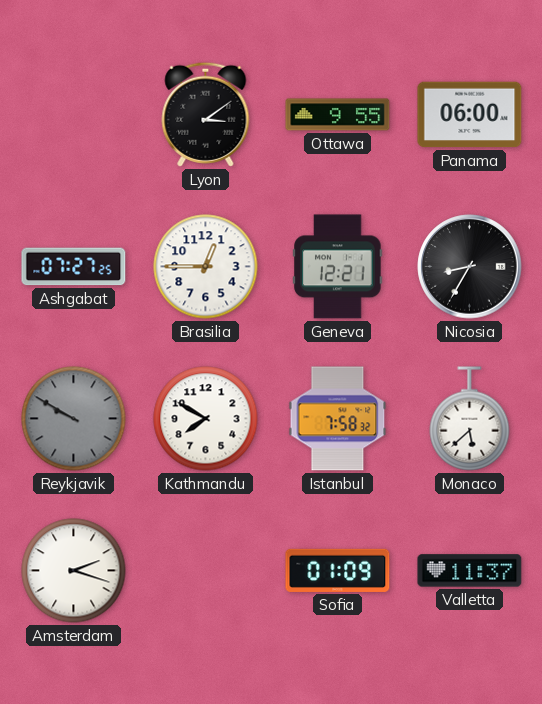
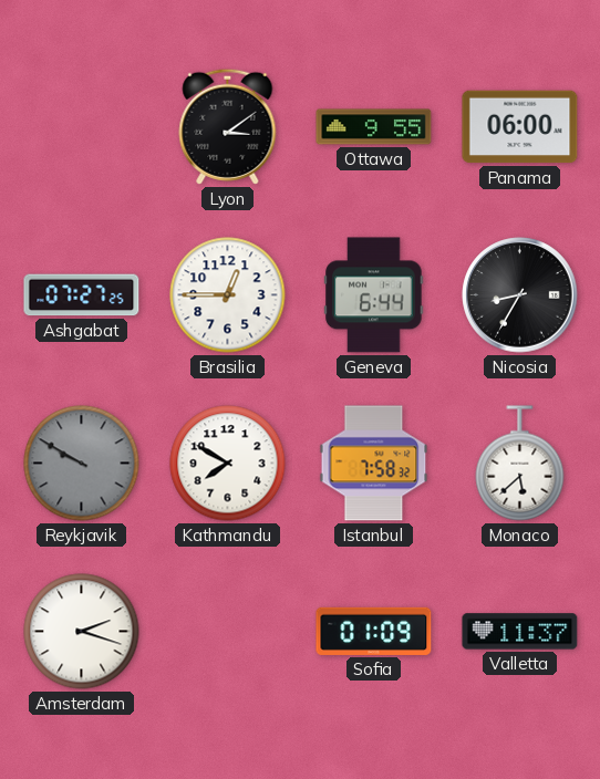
Geneva: 12:21 -> 6:44 (374, 295)
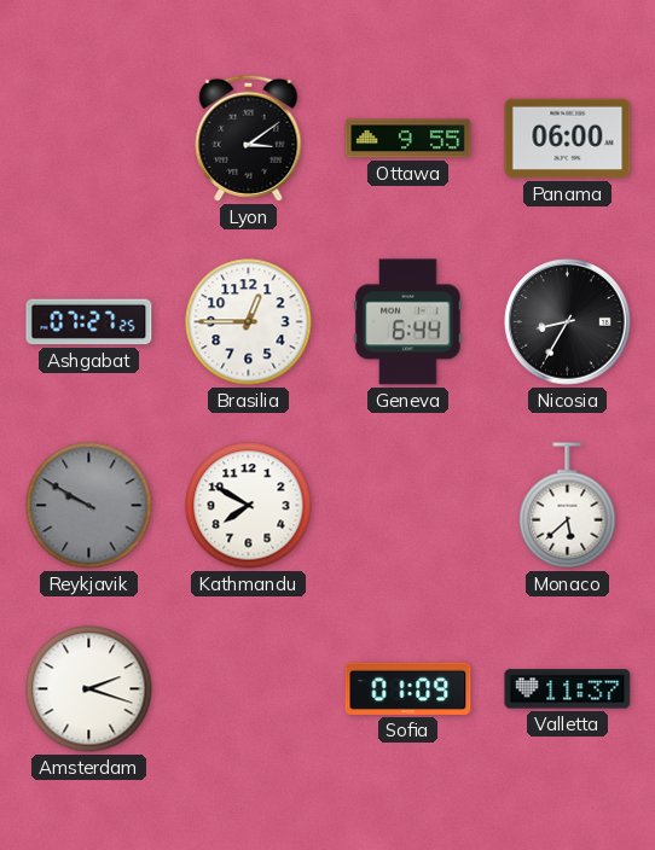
Istanbul: 7:58 -> none (374, 464)
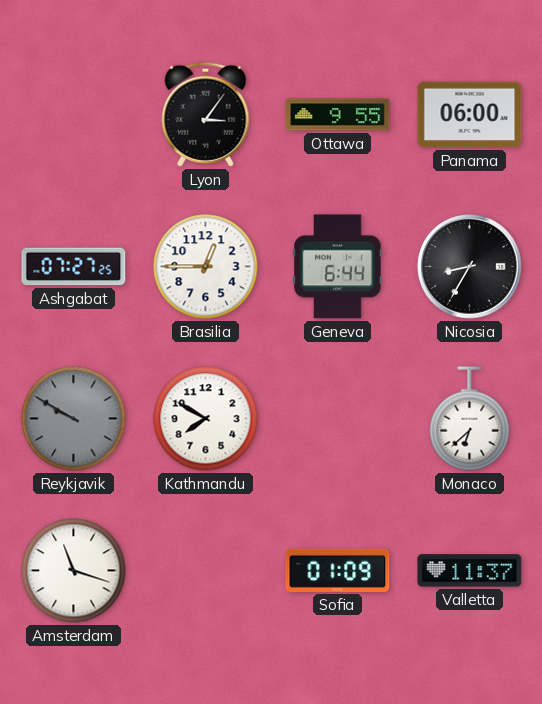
Lyon: 3:09 -> 3:06 (206, 114)
Monaco: 5:38 -> 6:38 (470, 419)
Amsterdam: 2:18 -> 11:18 (74, 571)
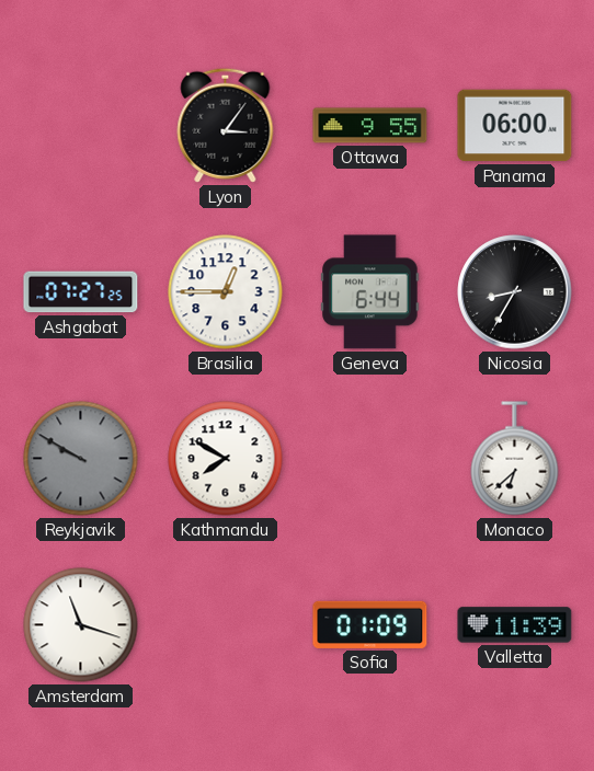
Valletta: 11:37 -> 11:39 (515, 625)
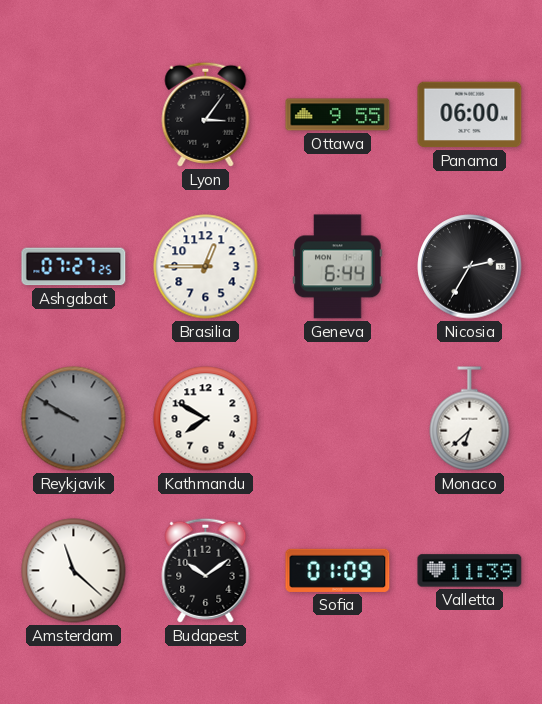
Nicosia: 8:35 -> 2:35 (470, 267)
Amsterdam: 11:18 -> 11:22 (74, 571)
Budapest: none -> 10:09 (206, 570)
